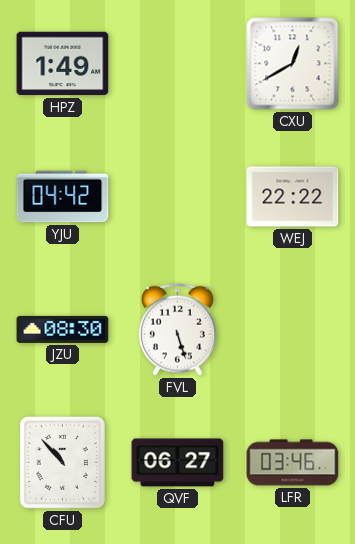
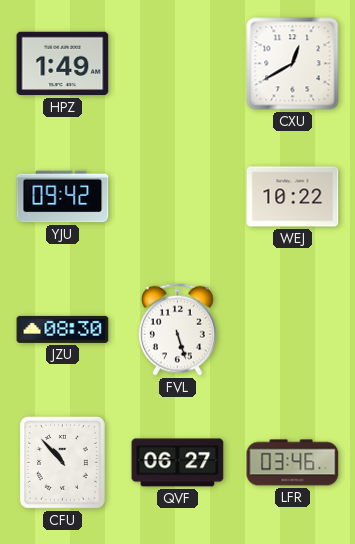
YJU: 04:42 -> 09:42 (63, 197)
WEJ: 22:22 -> 10:22 (293, 197)
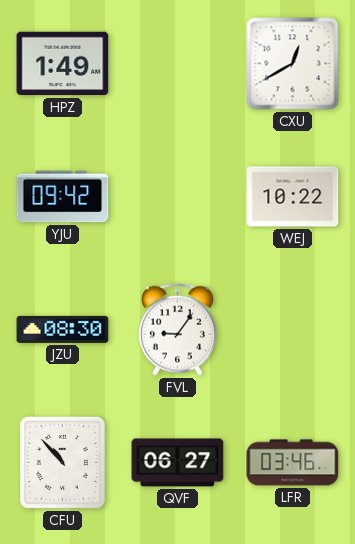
FVL: 5:27 -> 9:06 (177, 329)
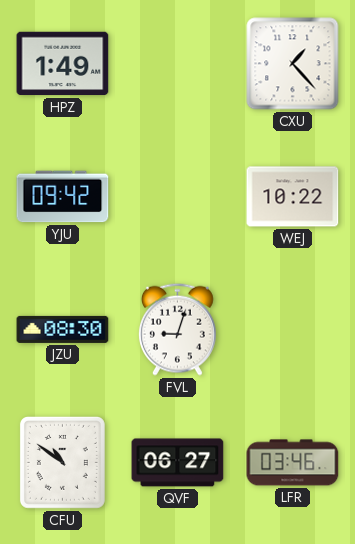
CXU: 12:40 -> 1:23 (293, 64)
FVL: 9:06 -> 9:03 (177, 329)
CFU: 10:53 -> 10:51 (62, 462)
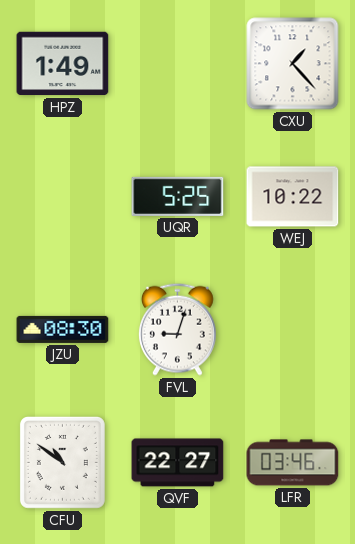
YJU: 09:42 -> none (63, 197)
UQR: none -> 5:25 (178, 196)
QVF: 06:27 -> 22:27 (178, 463)
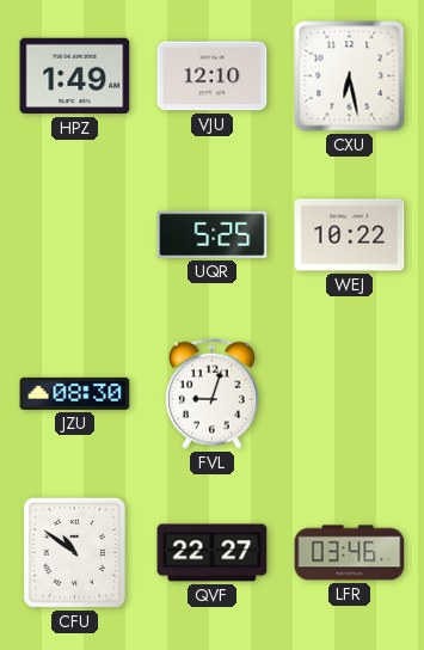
VJU: none -> 12:10 (213, 76)
CXU: 1:23 -> 6:28 (350, 76)
